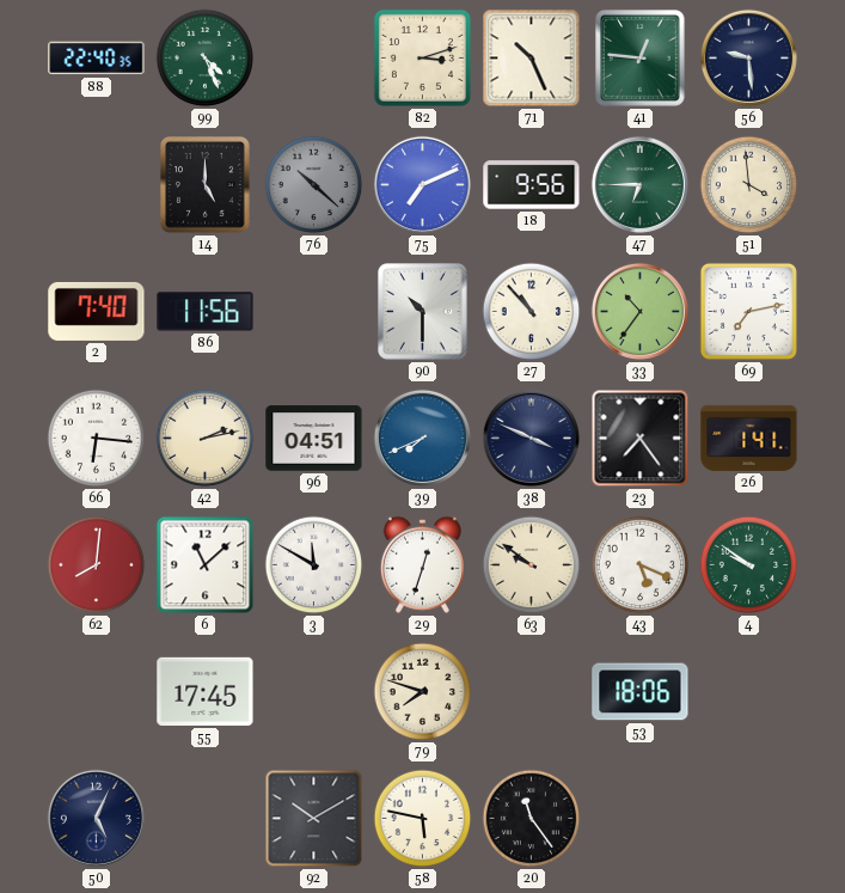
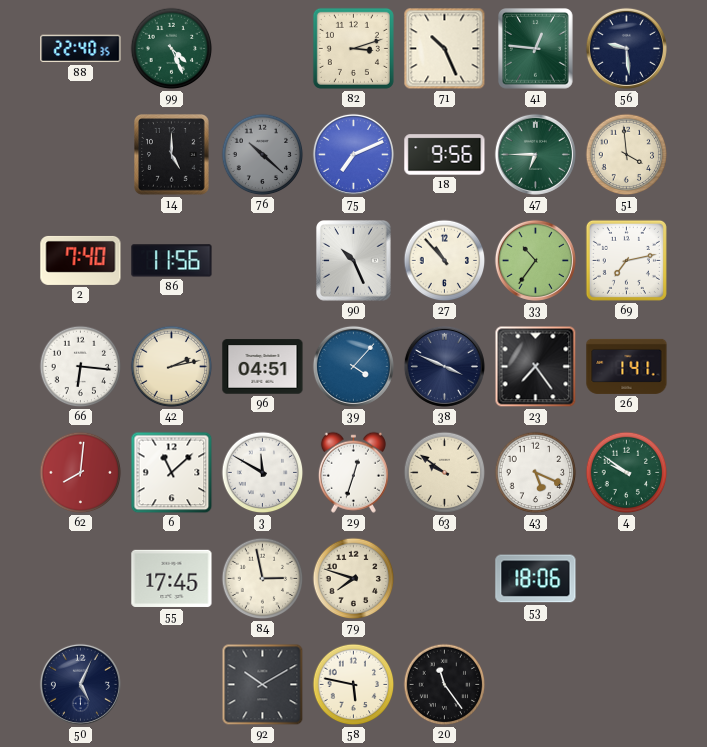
90: 10:30 -> 10:26 (354, 261)
39: 7:41 -> 4:07 (353, 366)
84: none -> 2:58 (263, 579)
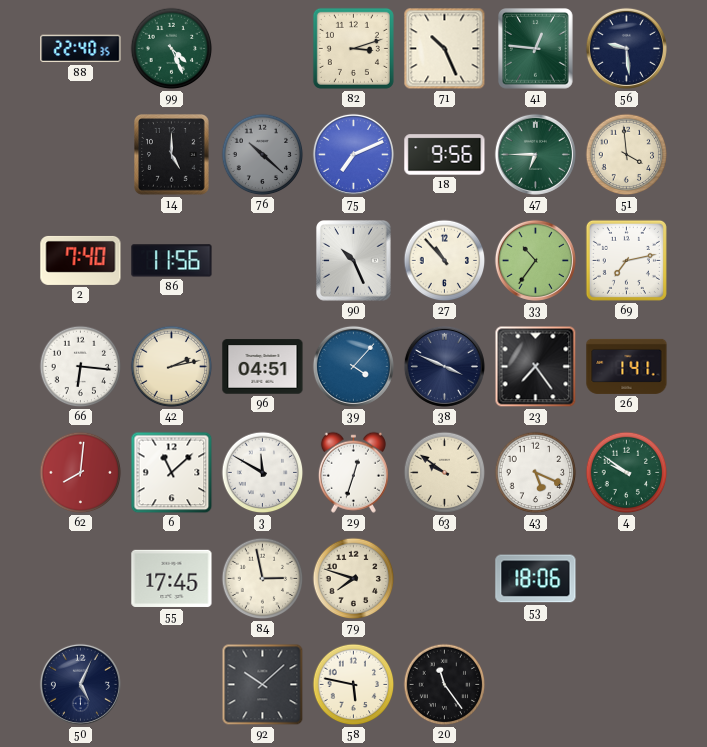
92: 10:10 -> 10:08 (263, 685)
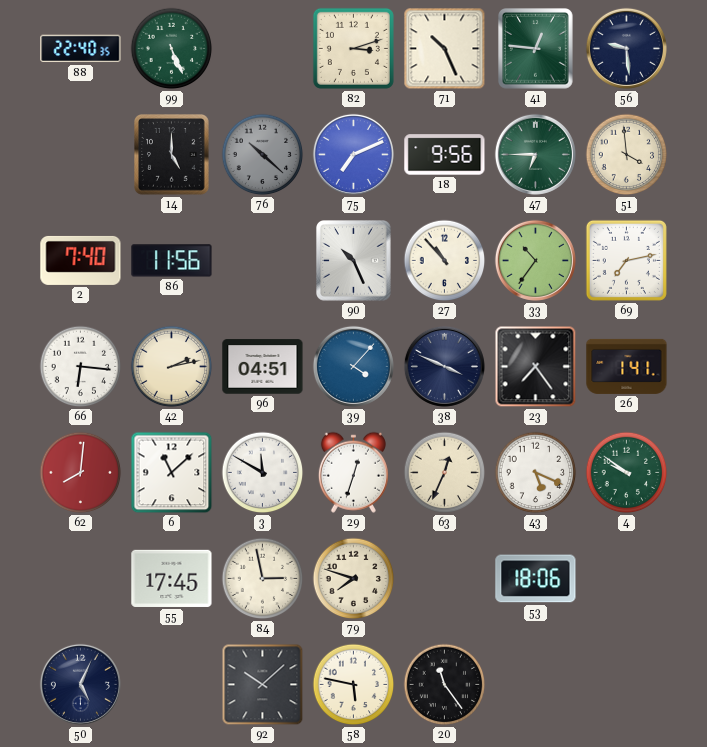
99: 4:26 -> 5:26 (172, 49)
63: 9:51 -> 12:34 (445, 473)
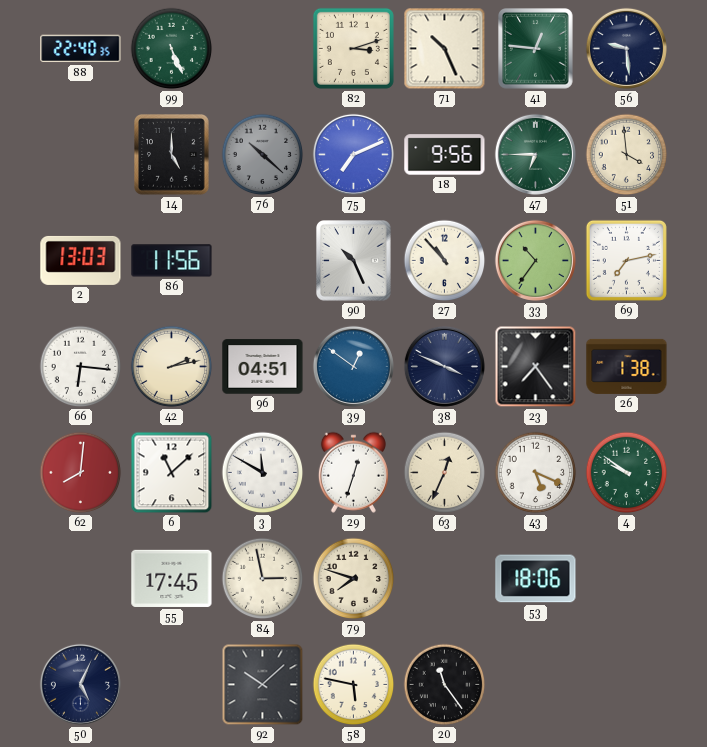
2: 7:40 -> 13:03 (81, 260)
39: 4:07 -> 12:51 (353, 366)
26: 1:41 -> 1:38 (627, 366)
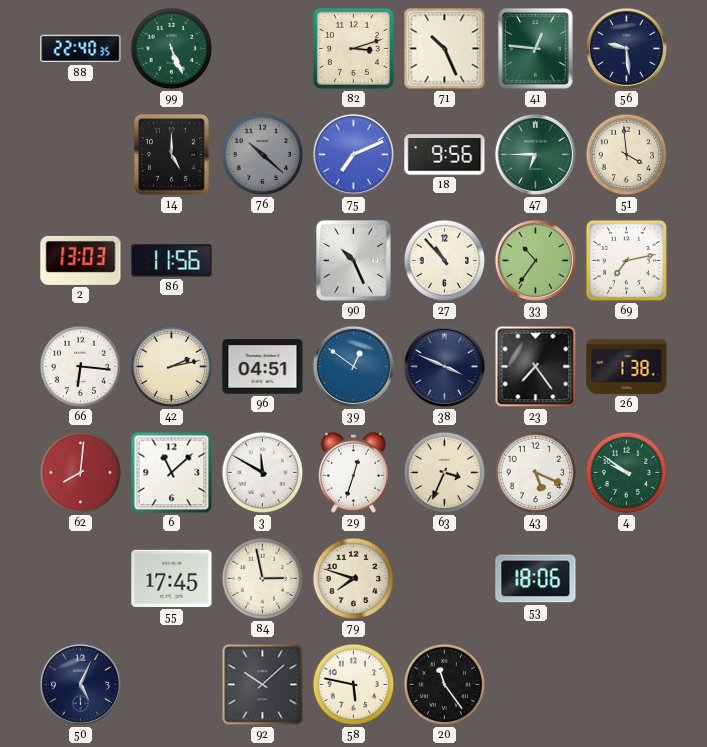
63: 12:34 -> 3:34 (445, 473)
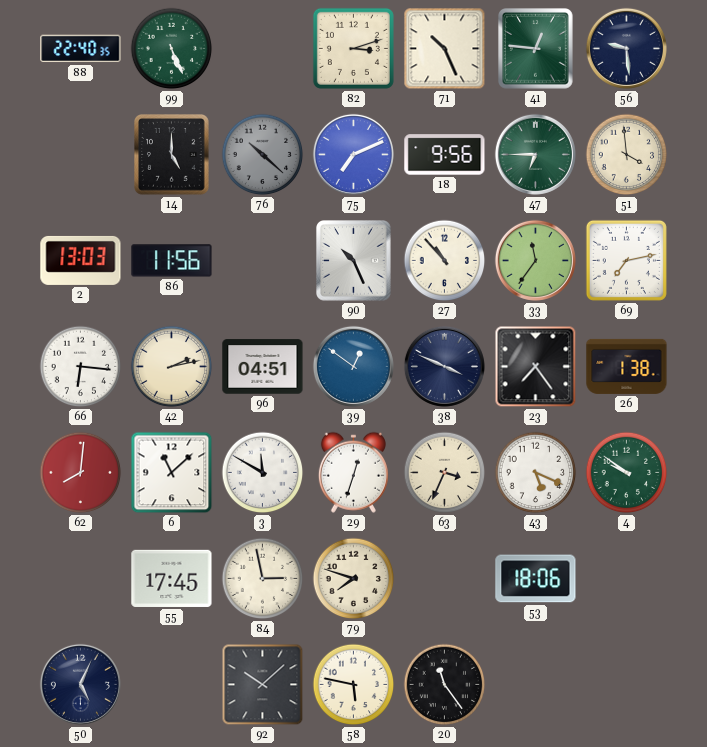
33: 10:36 -> 11:36 (535, 260)
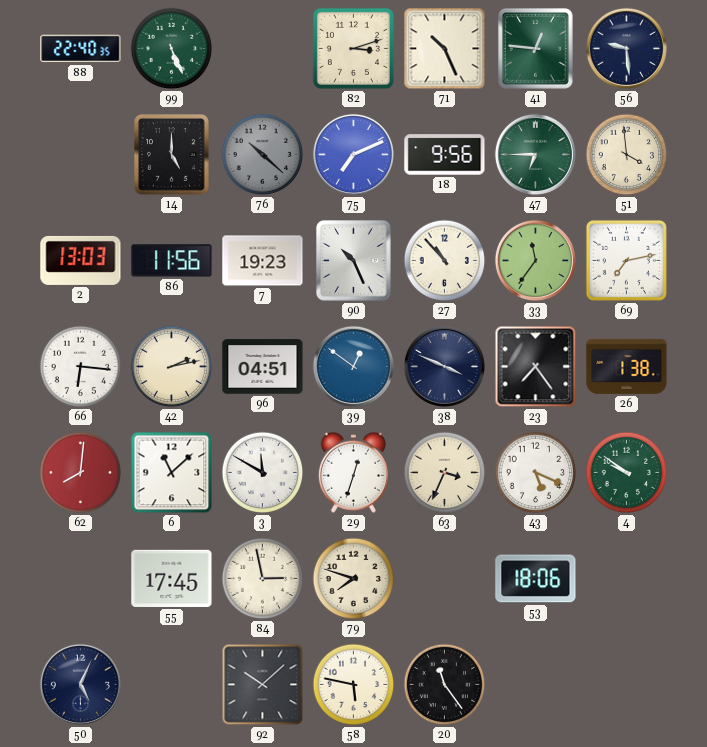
7: none -> 19:23 (263, 261)
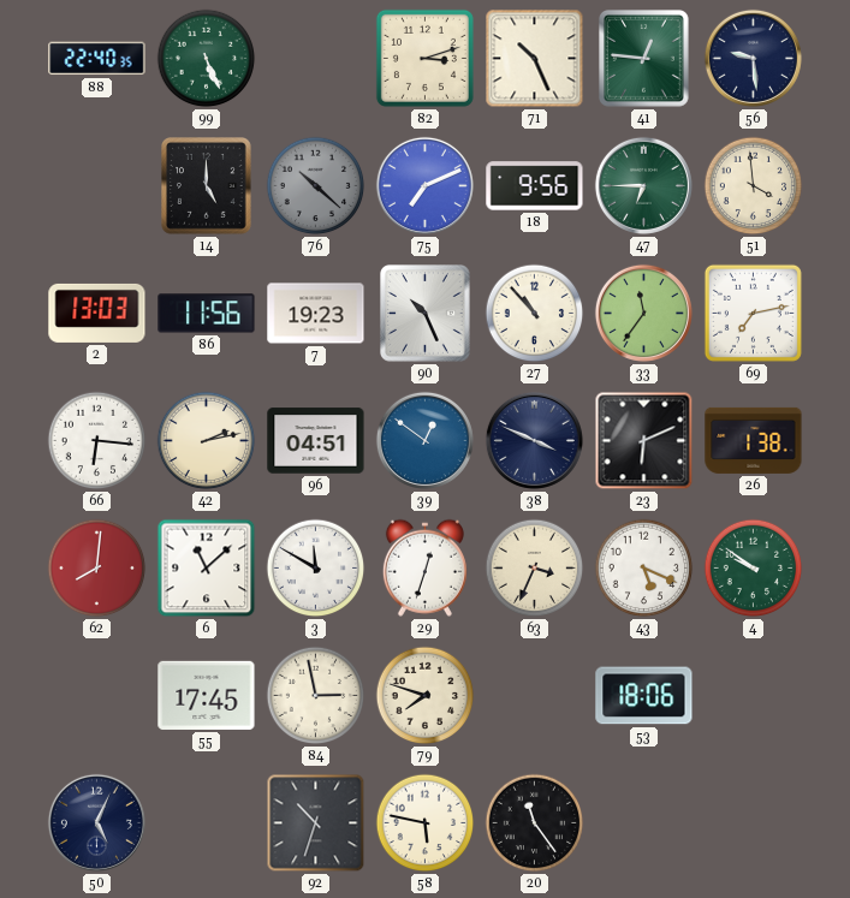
23: 7:24 -> 6:11 (644, 441)
92: 10:08 -> 10:33 (316, 823)
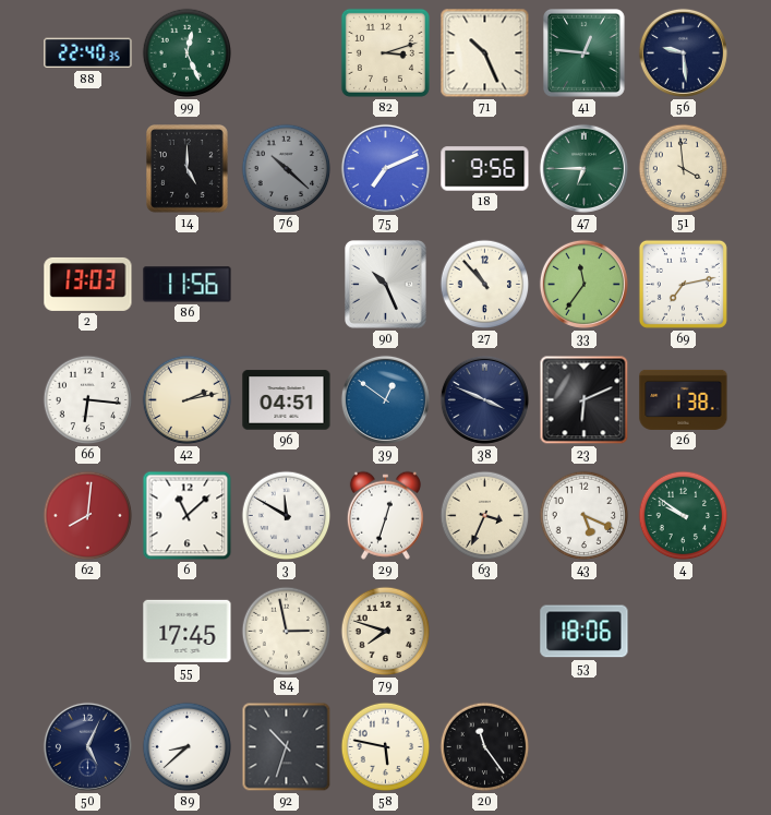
99: 5:26 -> 12:26 (188, 53)
7: 19:23 -> none (316, 314)
89: none -> 8:38 (188, 747)
